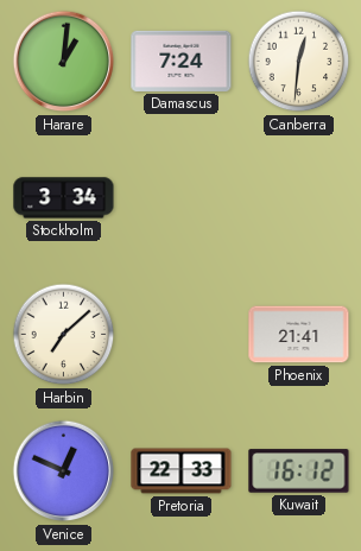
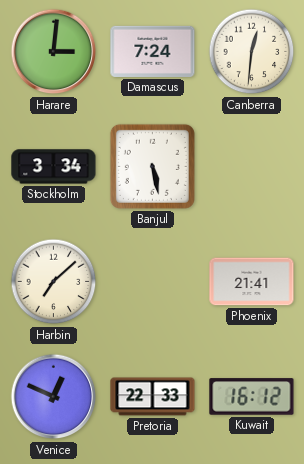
Harare: 1:01 -> 3:01 (54, 52)
Banjul: none -> 5:28 (152, 166)
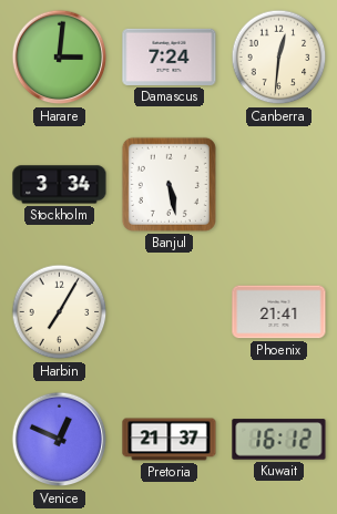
Harbin: 7:08 -> 7:05 (60, 312)
Pretoria: 22:33 -> 21:37 (170, 440)
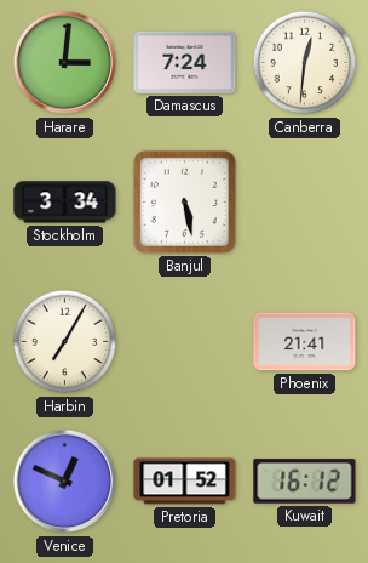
Pretoria: 21:37 -> 01:52 (185, 482)
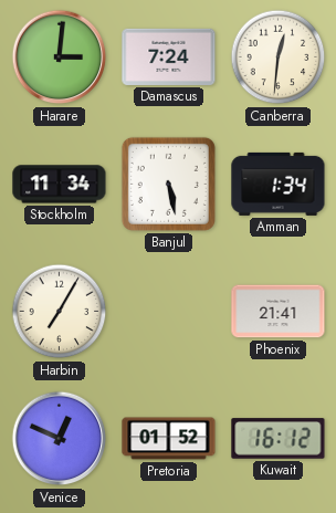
Stockholm: 3:34 -> 11:34 (60, 185)
Amman: none -> 1:34 (279, 184)
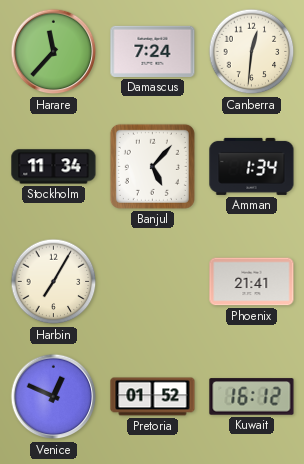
Harare: 3:01 -> 11:37 (54, 52)
Banjul: 5:28 -> 5:07 (152, 166)
